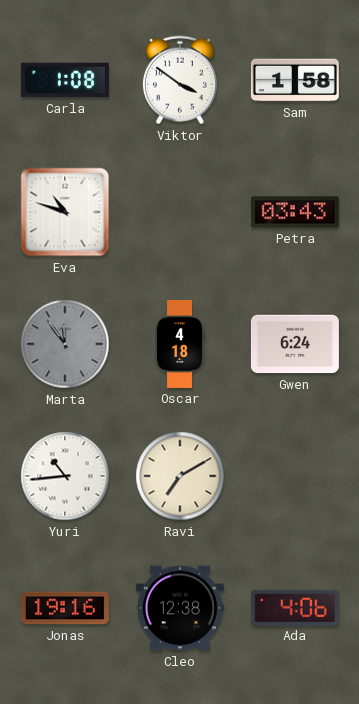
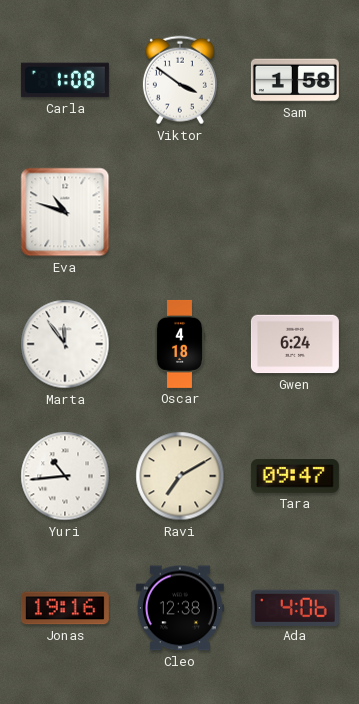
Petra: 03:43 -> none (295, 212)
Marta dial: grey -> white (65, 344)
Tara: none -> 09:47 (295, 477)
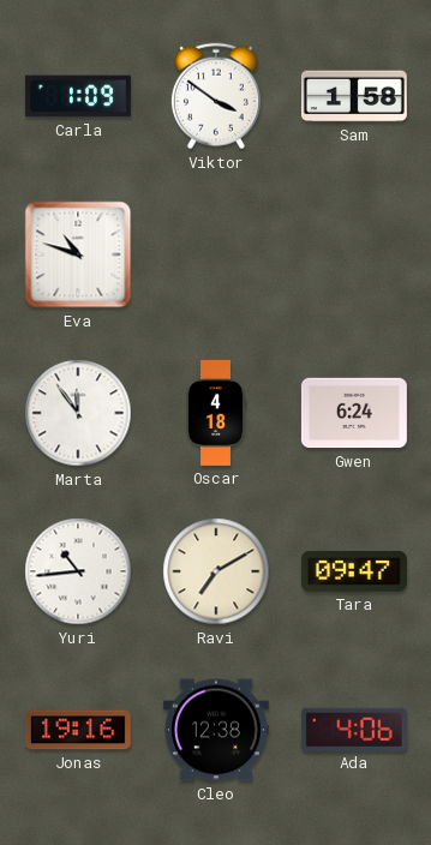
Carla: 1:08 -> 1:09 (78, 96)
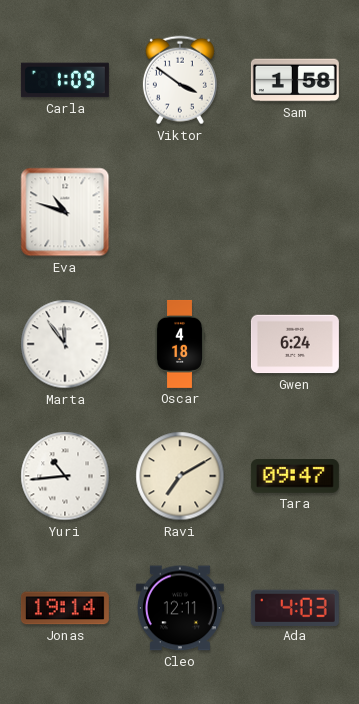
Jonas: 19:16 -> 19:14 (65, 608)
Cleo: 12:38 -> 12:11 (180, 608)
Ada: 4:06 -> 4:03 (295, 607)
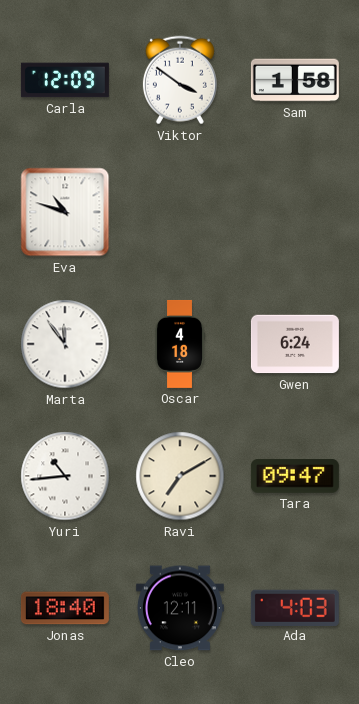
Carla: 1:09 -> 12:09 (65, 80)
Jonas: 19:14 -> 18:40 (65, 608)
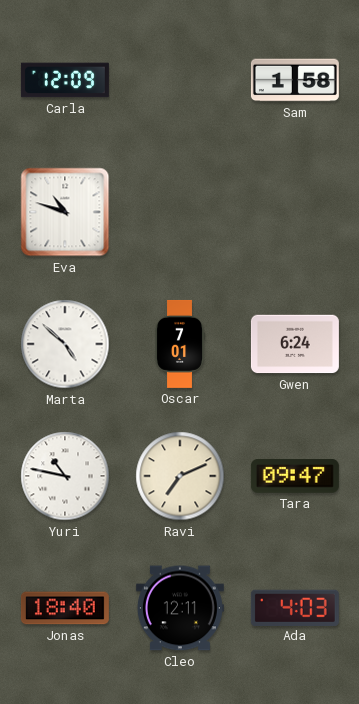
Viktor: 3:51 -> none (180, 80)
Marta: 11:54 -> 4:52 (65, 344)
Oscar: 4:18 -> 7:01 (180, 344)
Yuri: 10:44 -> 10:47 (65, 476)
Ravi: 7:10 -> 7:11 (180, 476)
